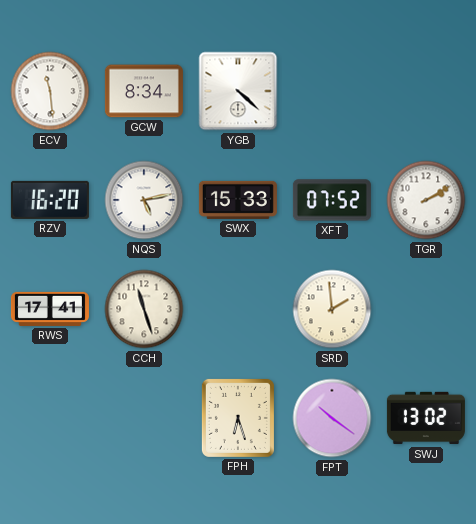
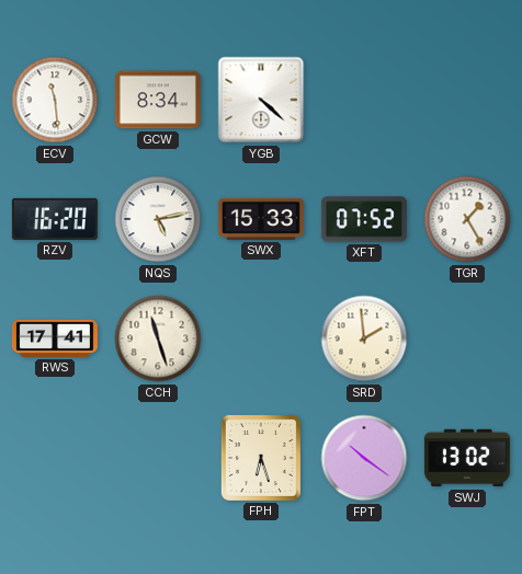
TGR: 2:10 -> 1:25 (467, 219)
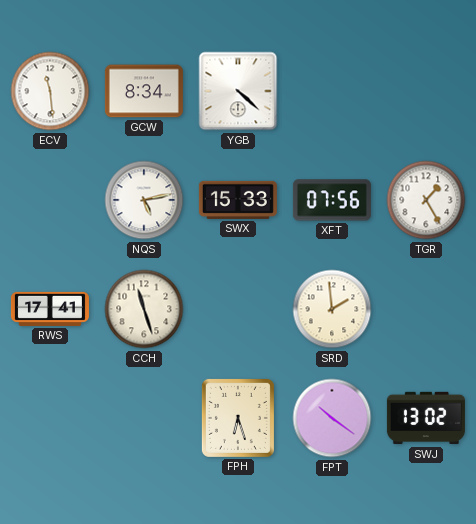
RZV: 16:20 -> none (55, 219)
XFT: 07:52 -> 07:56 (332, 200)
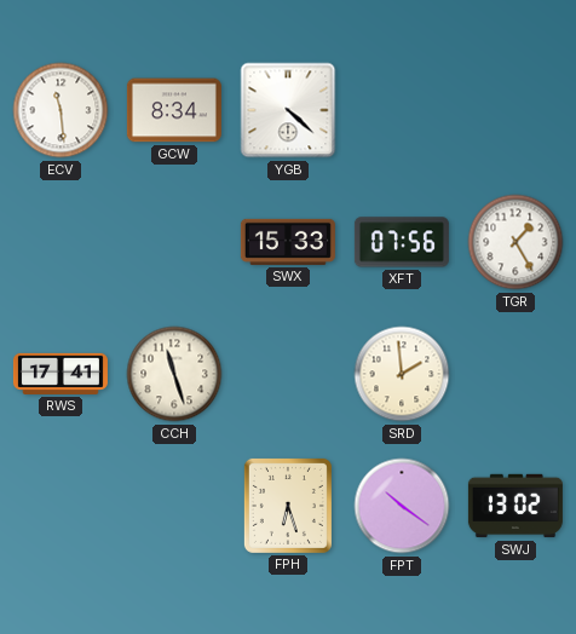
NQS: 5:13 -> none (144, 200)
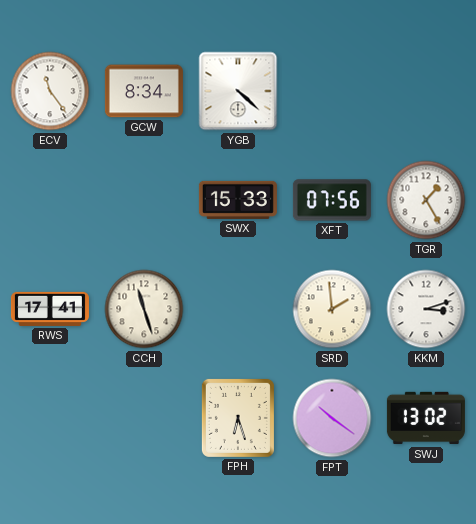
ECV: 11:29 -> 11:24 (50, 91)
KKM: none -> 3:12 (426, 309)
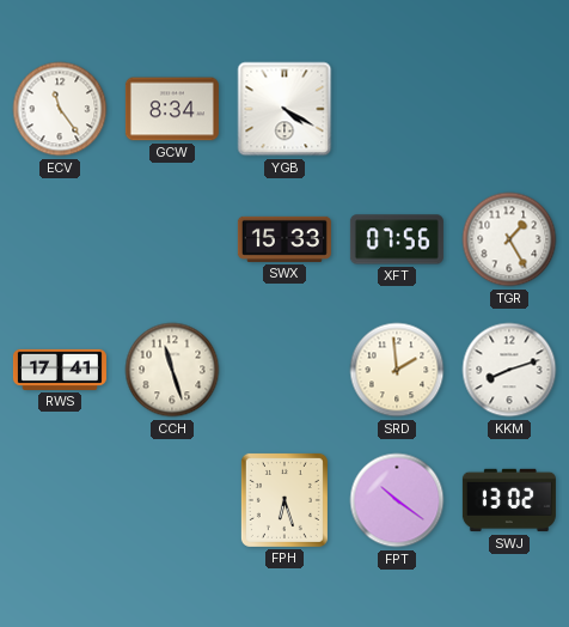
YGB: 4:22 -> 4:20 (284, 109)
KKM: 3:12 -> 8:12 (509, 370)
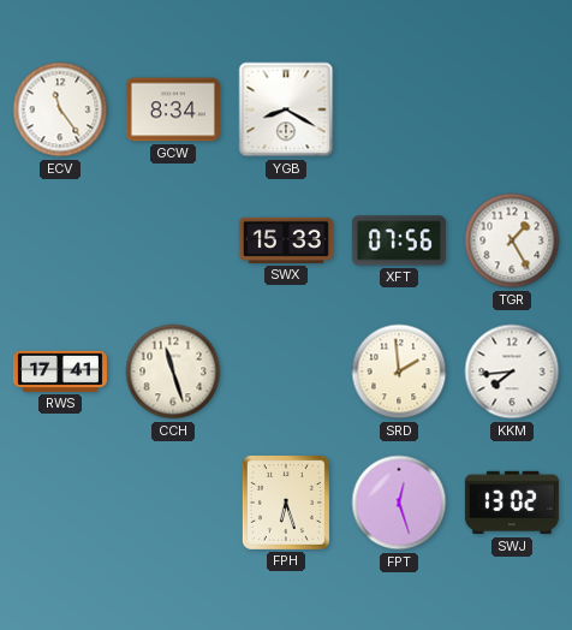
YGB: 4:20 -> 8:20 (286, 109)
KKM: 8:12 -> 7:44 (512, 372)
FPT: 10:21 -> 12:27 (399, 503)
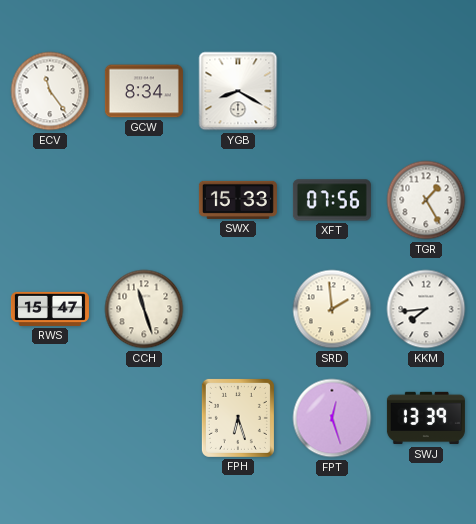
RWS: 17:41 -> 15:47 (50, 309)
SWJ: 13:02 -> 13:39 (426, 418)
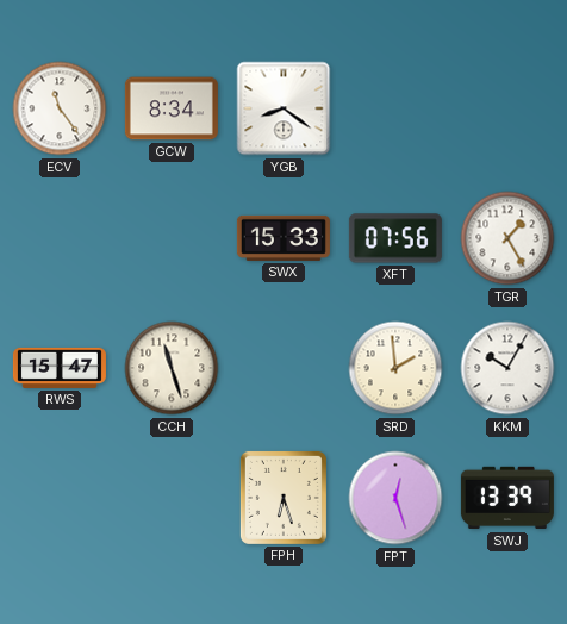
YGB: 8:20 -> 8:21 (283, 108)
KKM: 7:44 -> 10:05 (507, 368)
